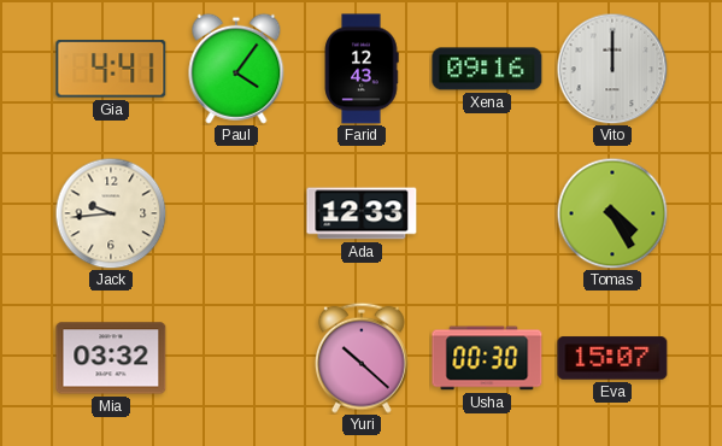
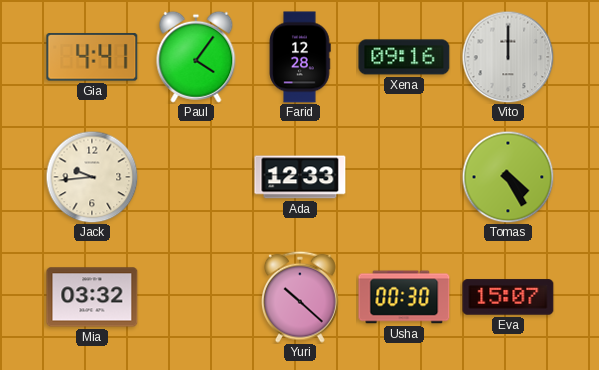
Farid: 12:43 -> 12:28 (300, 57)
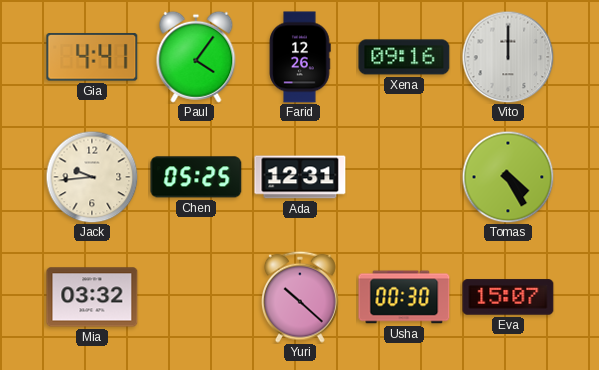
Farid: 12:28 -> 12:26 (300, 57)
Chen: none -> 05:25 (196, 177)
Ada: 12:33 -> 12:31 (300, 177)
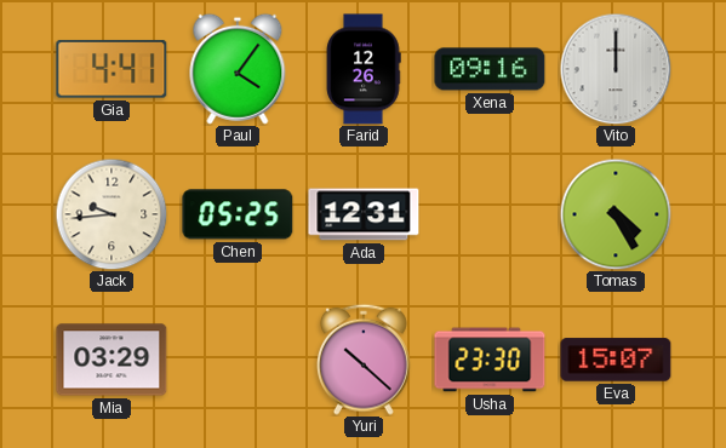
Mia: 03:32 -> 03:29 (112, 360)
Usha: 00:30 -> 23:30 (490, 360)
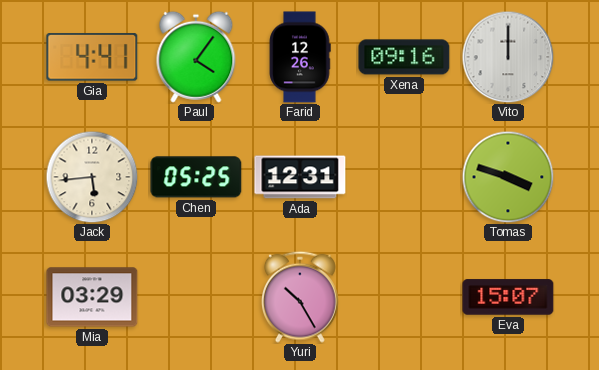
Jack: 9:44 -> 5:44 (92, 177)
Tomas: 4:25 -> 3:48 (508, 177)
Yuri: 10:22 -> 10:25 (300, 297)
Usha: 23:30 -> none (490, 360)
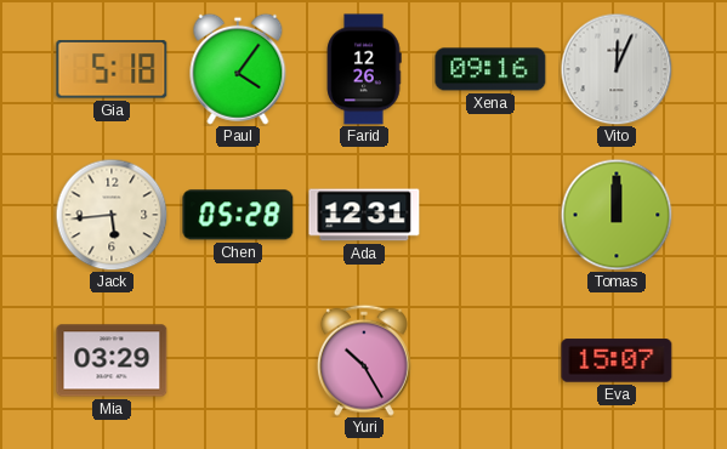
Gia: 4:41 -> 5:18 (112, 69)
Vito: 12:00 -> 12:04 (617, 69)
Chen: 05:25 -> 05:28 (238, 215)
Tomas: 3:48 -> 12:00 (617, 215)
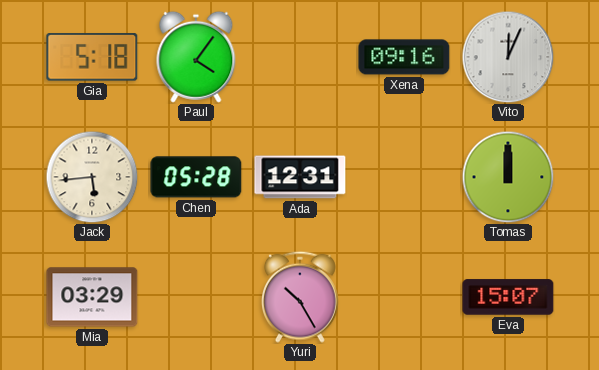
Farid: 12:26 -> none (364, 69)
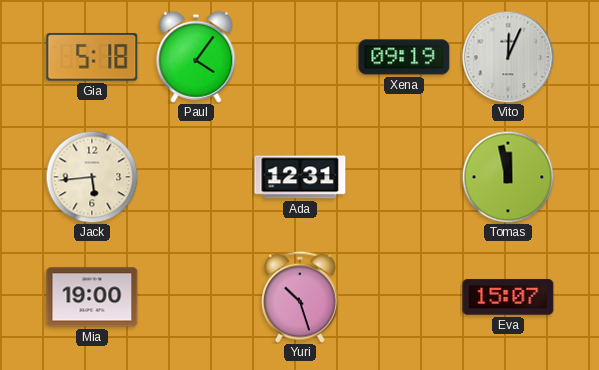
Xena: 09:16 -> 09:19 (404, 57)
Chen: 05:28 -> none (196, 177)
Tomas: 12:00 -> 11:58 (508, 177)
Mia: 03:29 -> 19:00 (92, 297)
Yuri: 10:25 -> 10:27 (300, 297)
